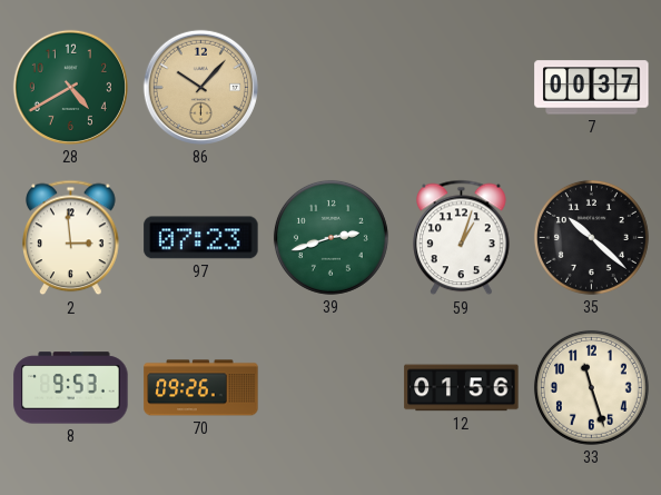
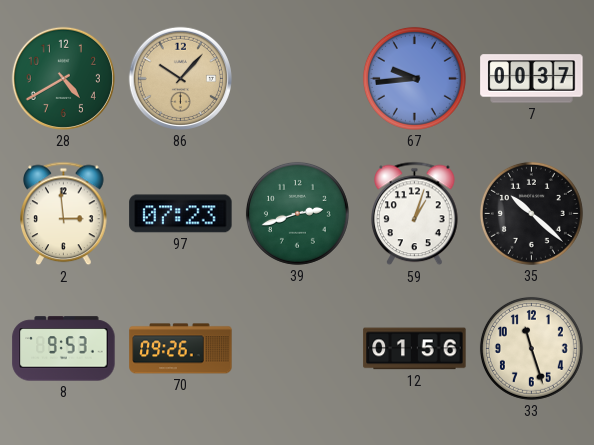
67: none -> 9:44 (414, 78)
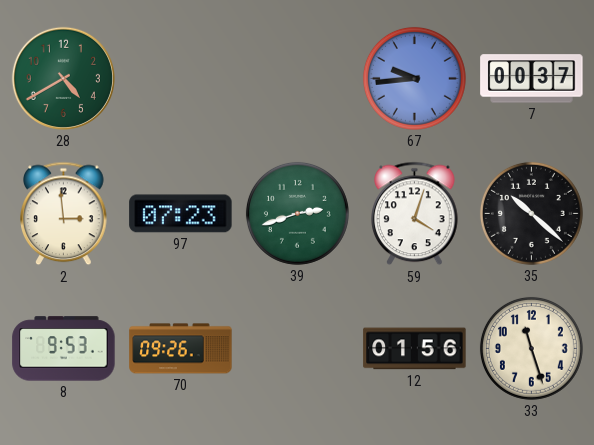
86: 10:07 -> none (180, 78)
59: 1:03 -> 4:03 (415, 214)
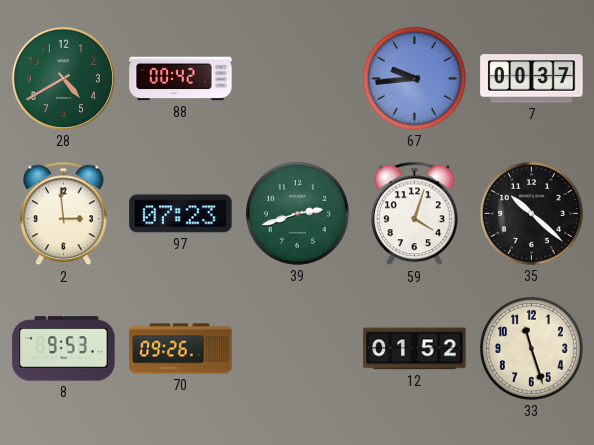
88: none -> 00:42 (181, 79)
12: 01:56 -> 01:52 (415, 349)
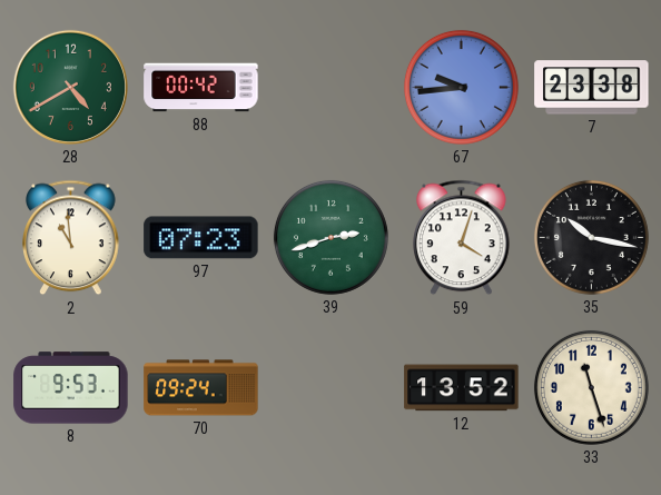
7: 00:37 -> 23:38 (592, 88)
2: 2:59 -> 10:59 (71, 238)
35: 10:22 -> 10:17 (591, 237)
70: 09:26 -> 09:24 (201, 388)
12: 01:52 -> 13:52 (462, 388)
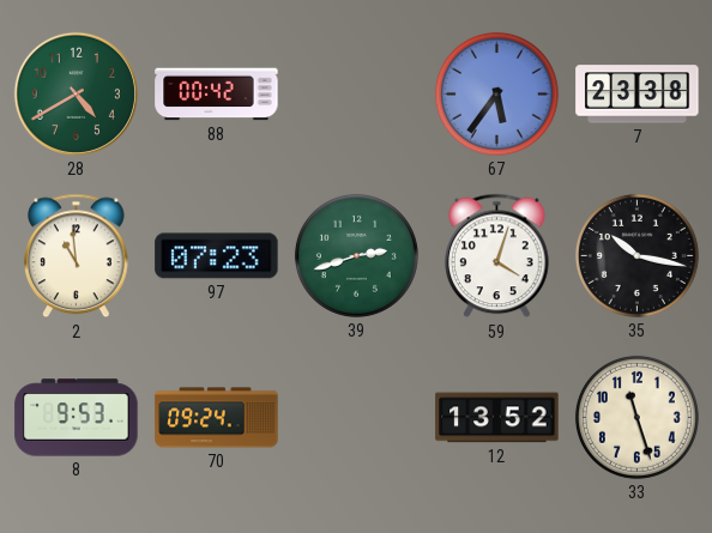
67: 9:44 -> 5:36 (496, 93)
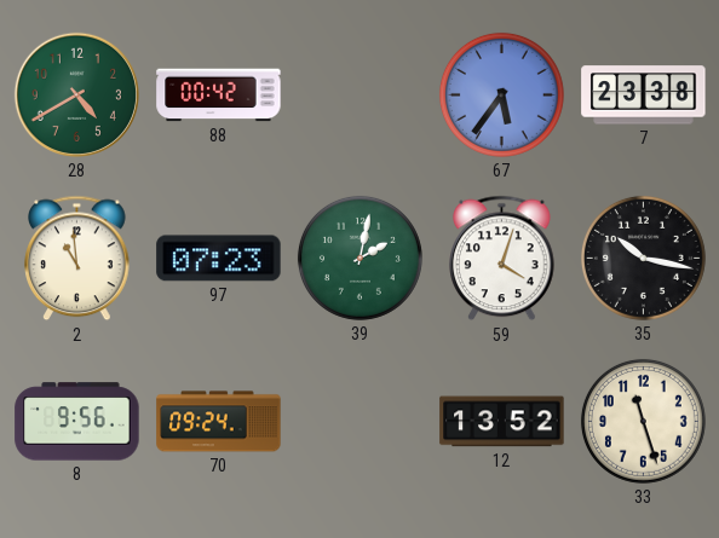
39: 2:42 -> 2:02 (359, 258)
8: 9:53 -> 9:56 (77, 422)
